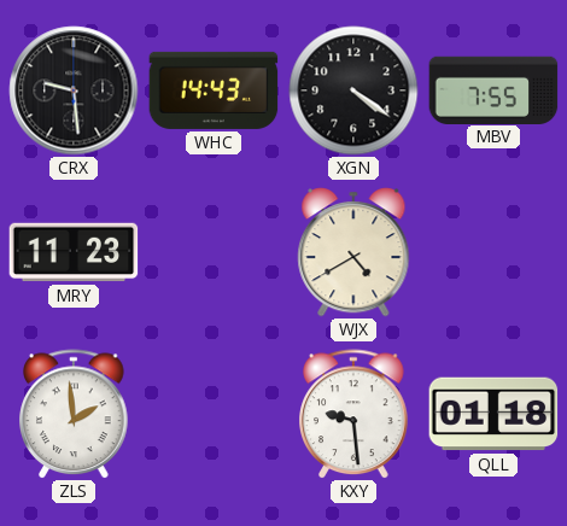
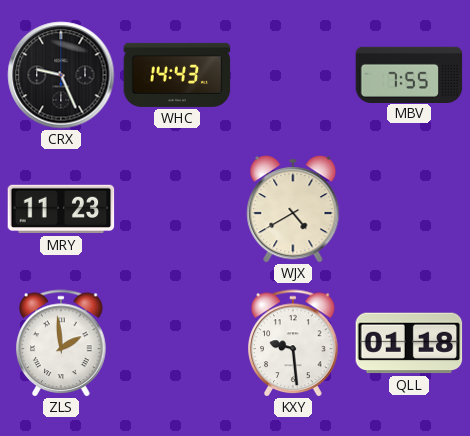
CRX: 9:29 -> 9:26 (61, 75)
XGN: 4:21 -> none (353, 90)
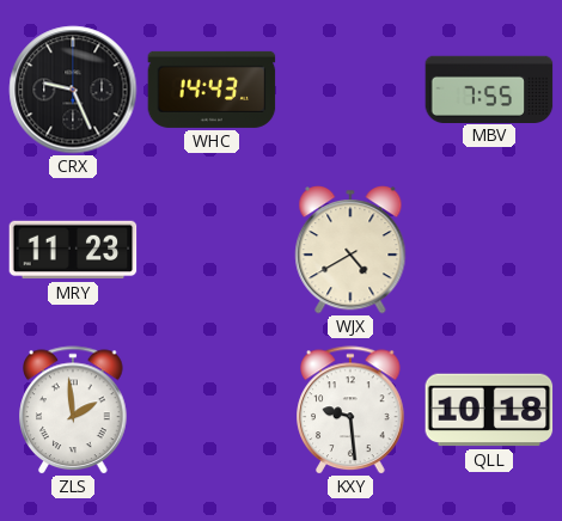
QLL: 01:18 -> 10:18 (489, 410)
